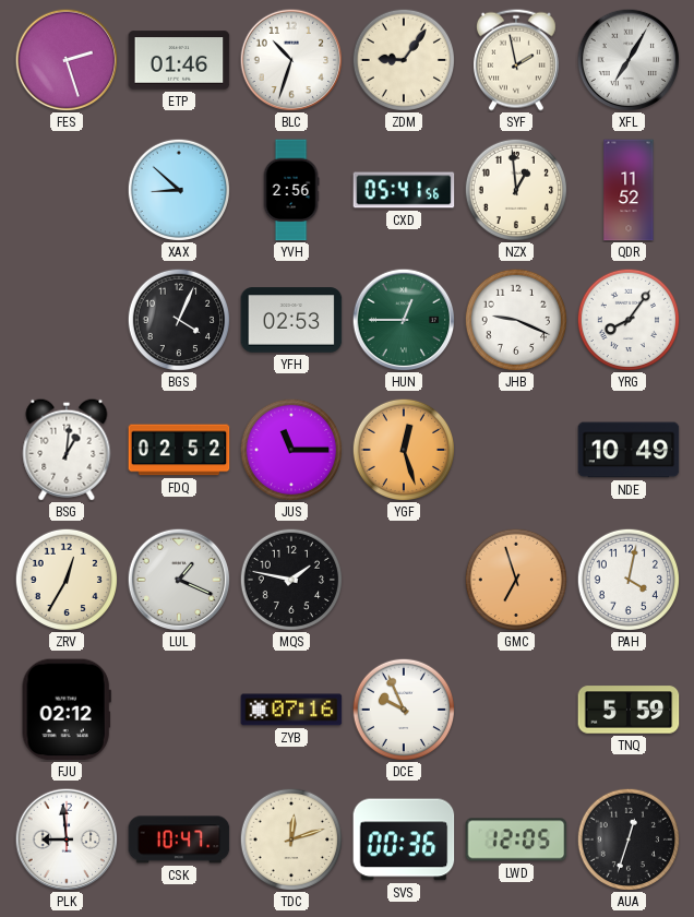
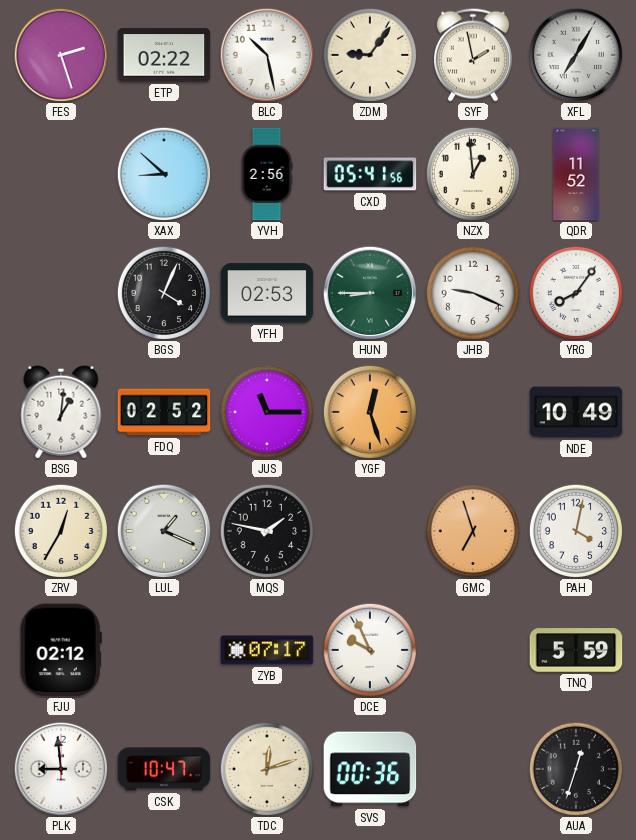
ETP: 01:46 -> 02:22 (164, 55)
BLC: 10:33 -> 10:28 (267, 55)
HUN: 12:45 -> 8:45 (370, 293)
ZYB: 07:16 -> 07:17 (267, 650)
LWD: 12:05 -> none (516, 839)
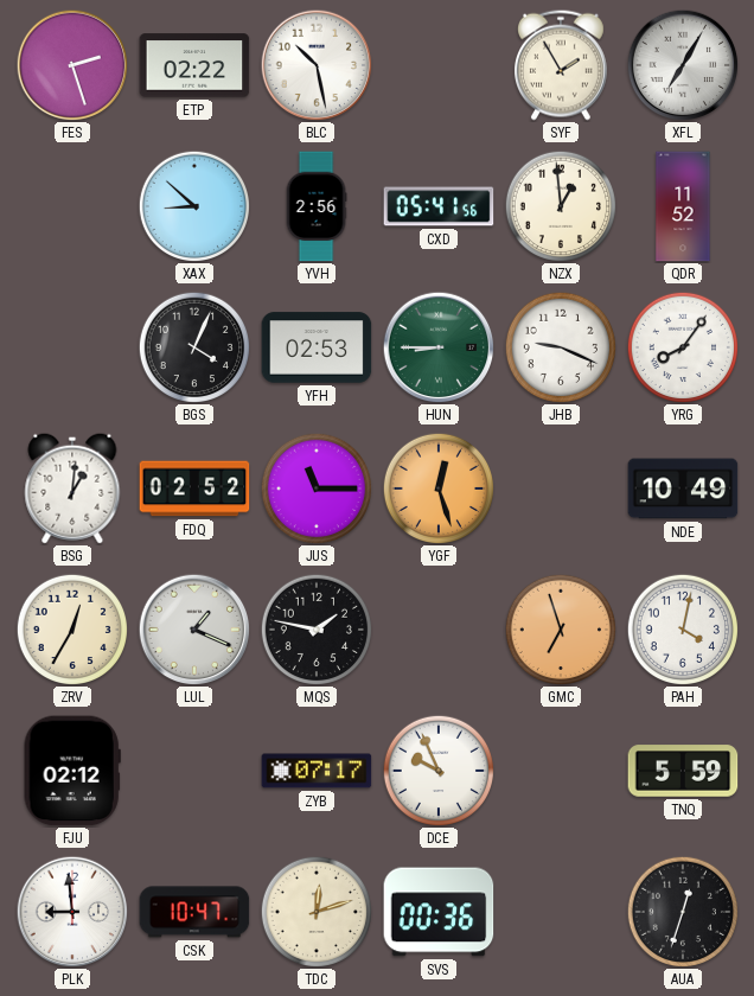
ZDM: 9:06 -> none (369, 54)
SYF: 1:58 -> 1:55 (561, 65)
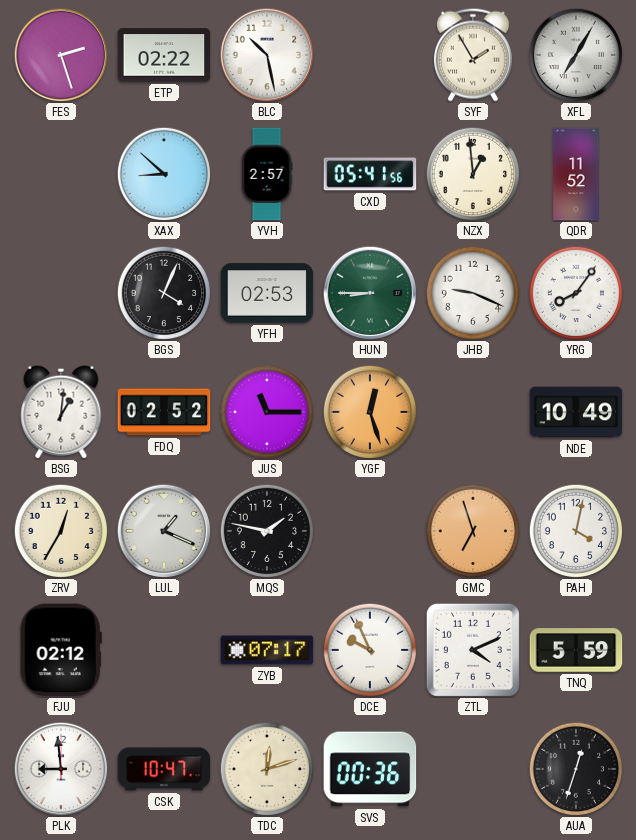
YVH: 2:56 -> 2:57 (267, 174)
ZTL: none -> 4:11 (473, 650)
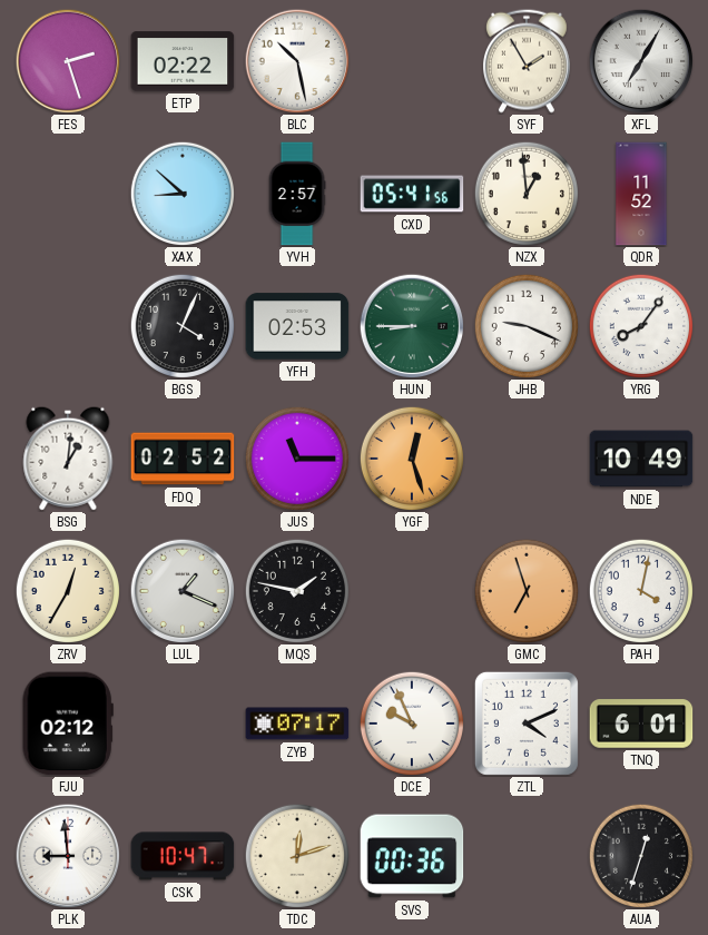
TNQ: 5:59 -> 6:01 (641, 724)
